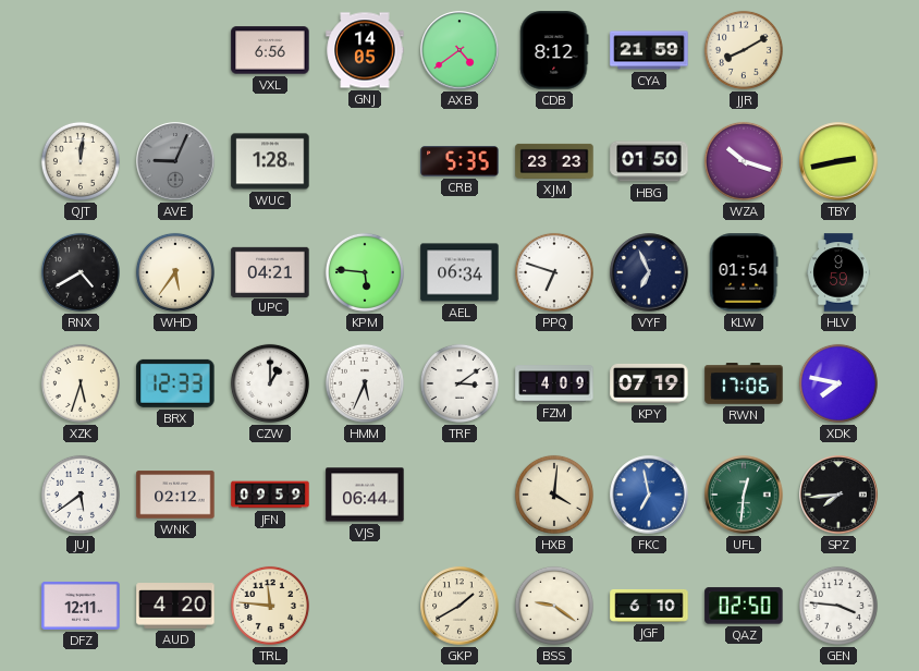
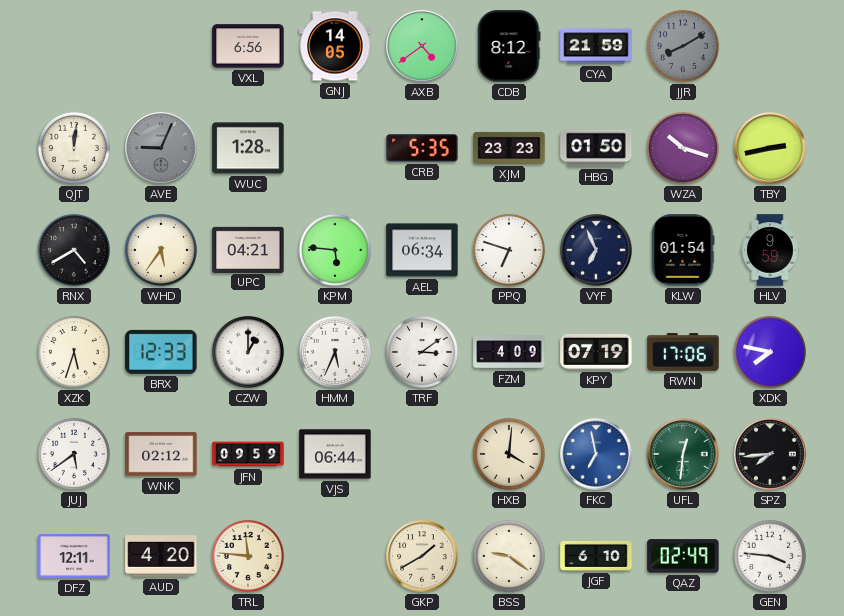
JJR dial: cream -> grey (683, 46)
QAZ: 02:50 -> 02:49 (683, 556)
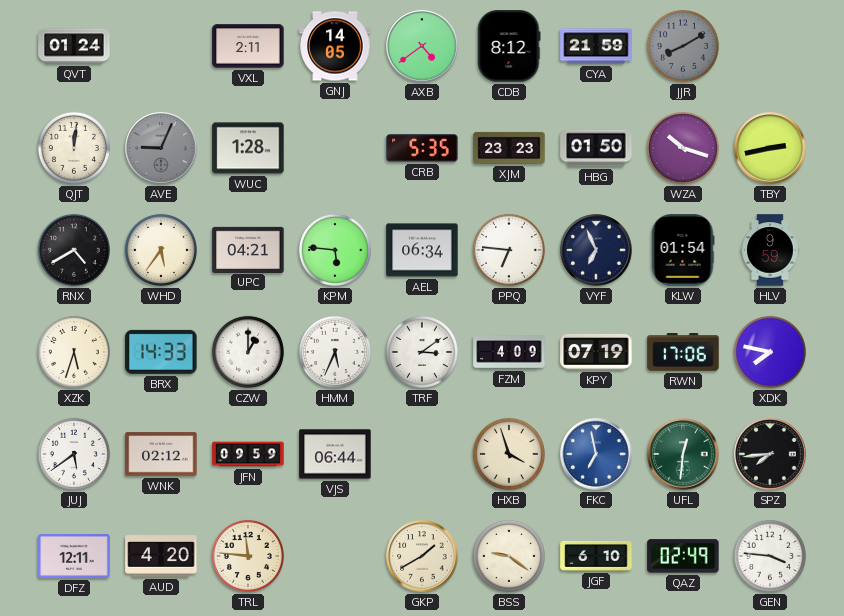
QVT: none -> 01:24 (74, 46)
VXL: 6:56 -> 2:11 (248, 46)
PPQ: 6:48 -> 6:46 (509, 250)
BRX: 12:33 -> 14:33 (161, 352)
HXB: 4:01 -> 3:57 (509, 454)
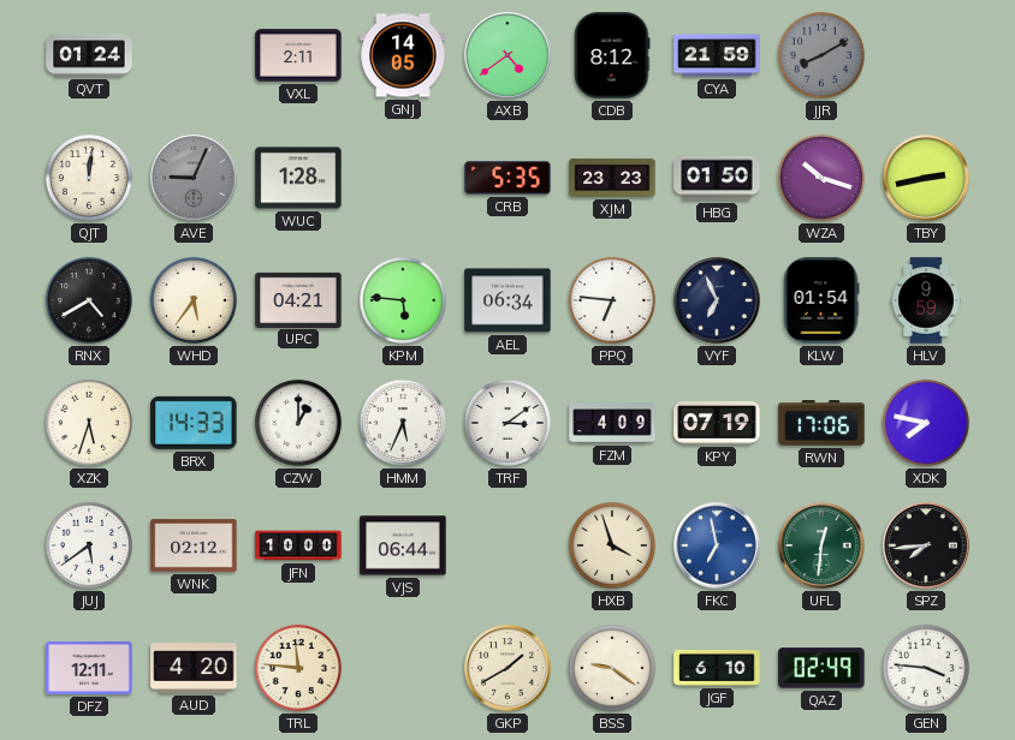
JFN: 09:59 -> 10:00 (298, 545)
